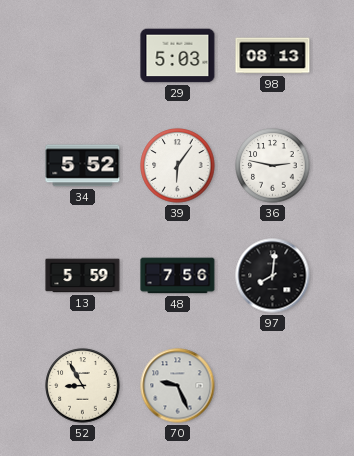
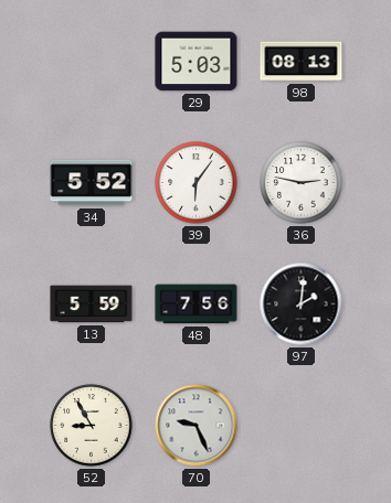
97: 8:01 -> 2:01 (302, 304)
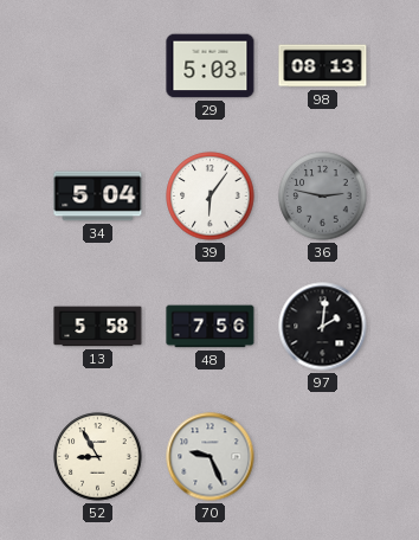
34: 5:52 -> 5:04 (98, 197)
36 dial: white -> grey (323, 197)
13: 5:59 -> 5:58 (98, 327)
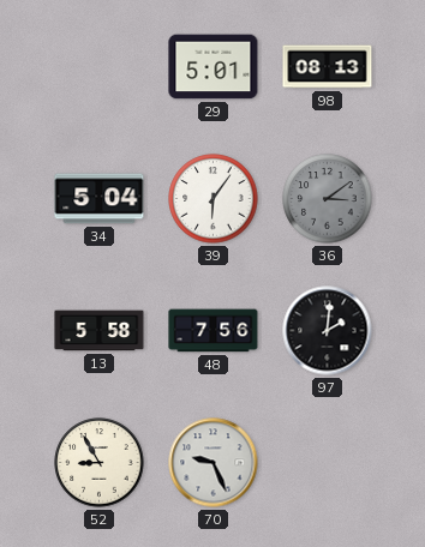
29: 5:03 -> 5:01 (214, 67)
36: 2:47 -> 3:09 (328, 199)
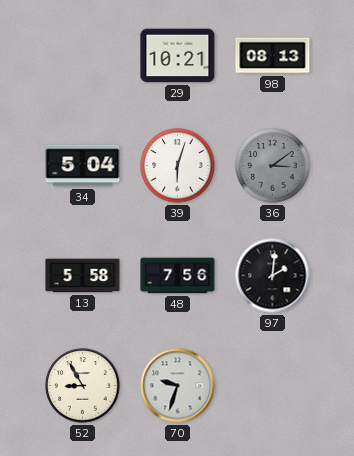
29: 5:01 -> 10:21 (178, 56)
39: 6:06 -> 6:03 (178, 166)
70: 9:26 -> 9:33 (178, 386)
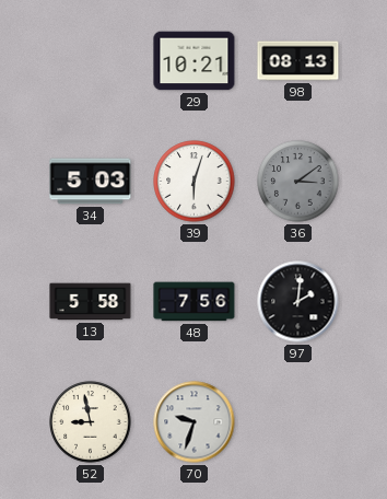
34: 5:04 -> 5:03 (91, 182)
52: 8:55 -> 8:58 (91, 422)
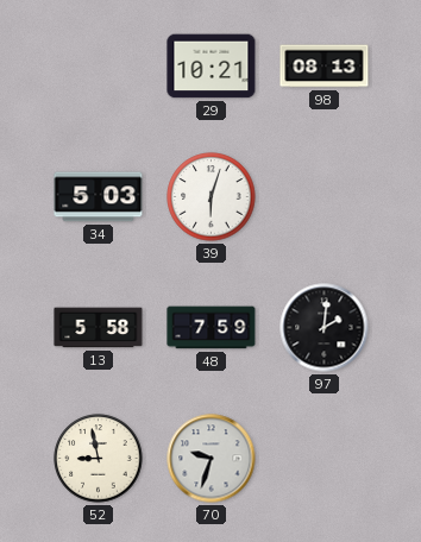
36: 3:09 -> none (298, 182)
48: 7:56 -> 7:59 (212, 328)
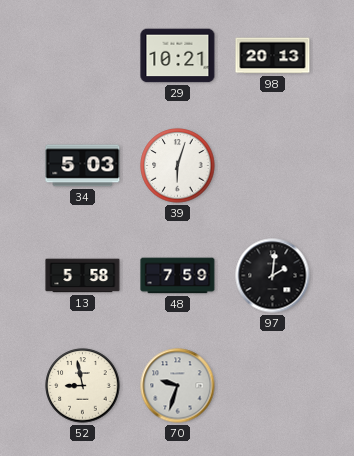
98: 08:13 -> 20:13 (273, 56)
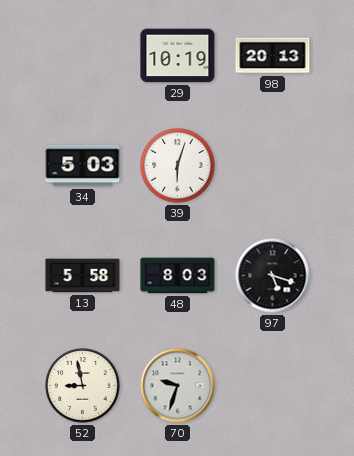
29: 10:21 -> 10:19 (178, 56)
48: 7:59 -> 8:03 (178, 276)
97: 2:01 -> 5:18 (273, 276)
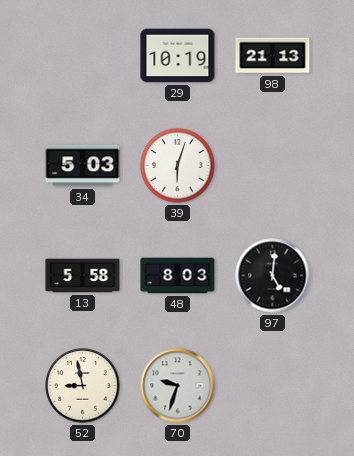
98: 20:13 -> 21:13 (273, 56)
97: 5:18 -> 5:01 (273, 276)
